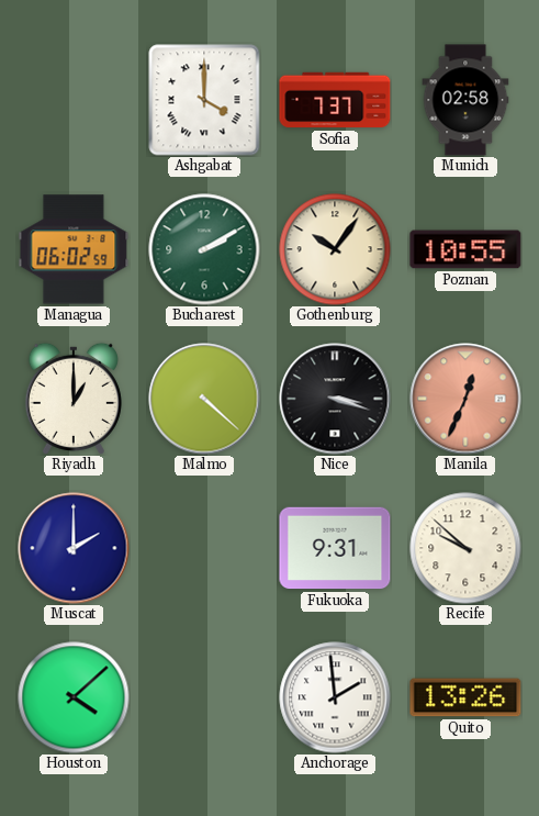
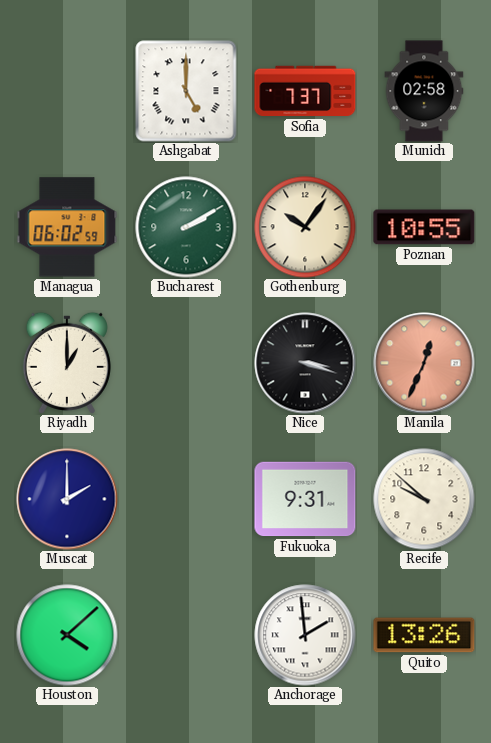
Ashgabat: 4:00 -> 5:00 (186, 91)
Malmo: 4:22 -> none (204, 399)
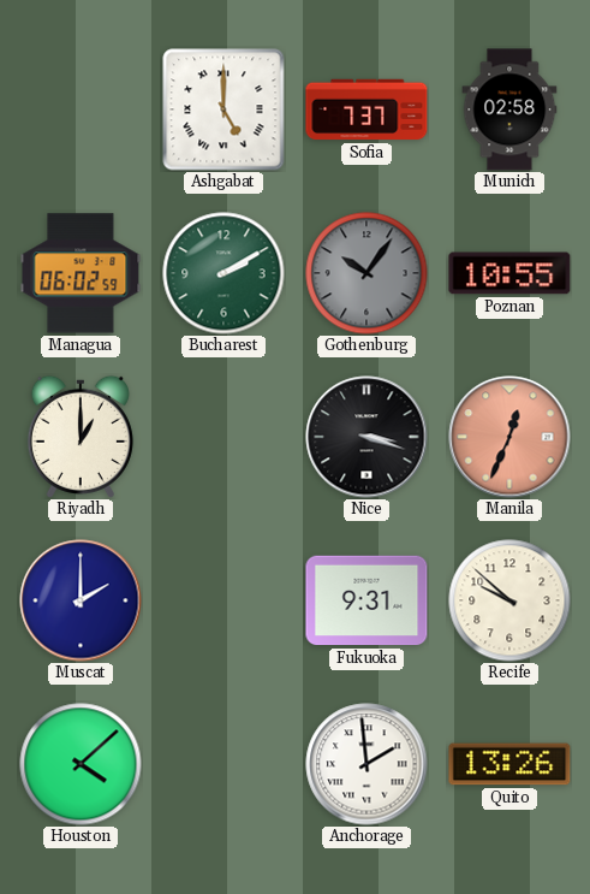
Gothenburg dial: cream -> grey (366, 273)
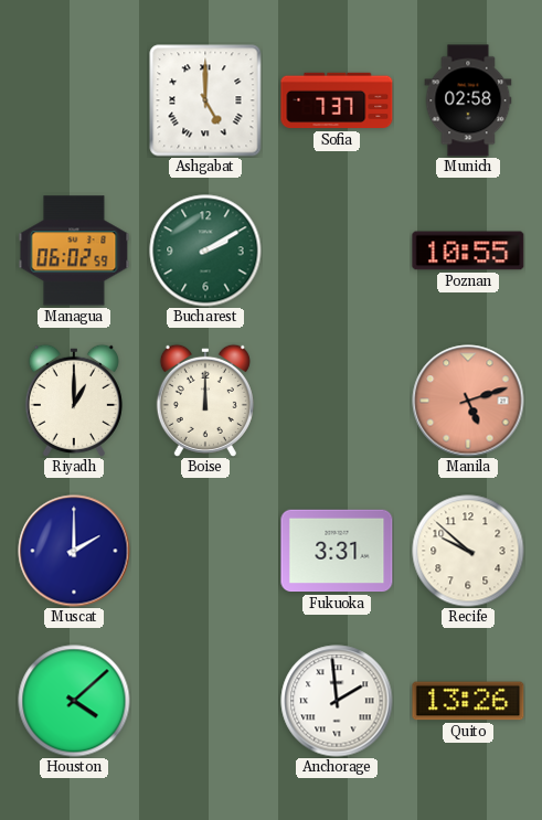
Gothenburg: 10:06 -> none (366, 273)
Boise: none -> 12:00 (205, 401)
Nice: 3:18 -> none (366, 437)
Manila: 12:34 -> 5:12 (468, 401)
Fukuoka: 9:31 -> 3:31 (337, 551)
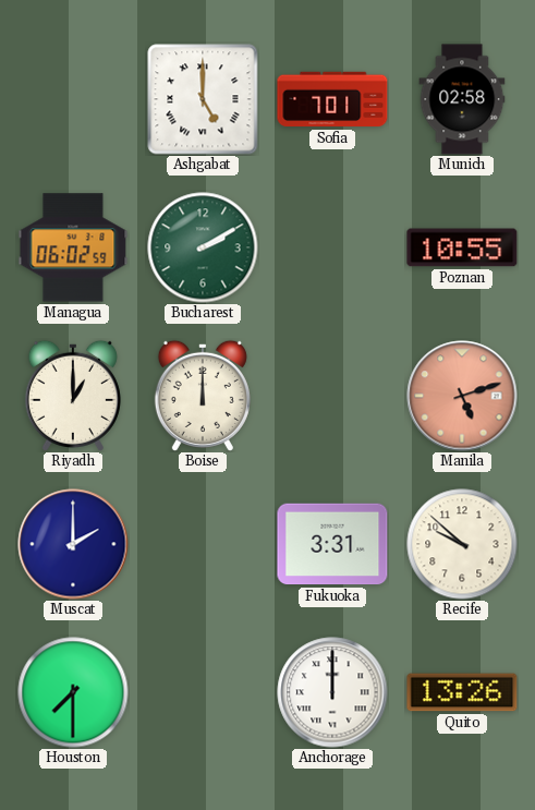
Sofia: 7:37 -> 7:01 (332, 99)
Houston: 4:08 -> 7:30 (73, 692)
Anchorage: 1:59 -> 12:00 (332, 692)
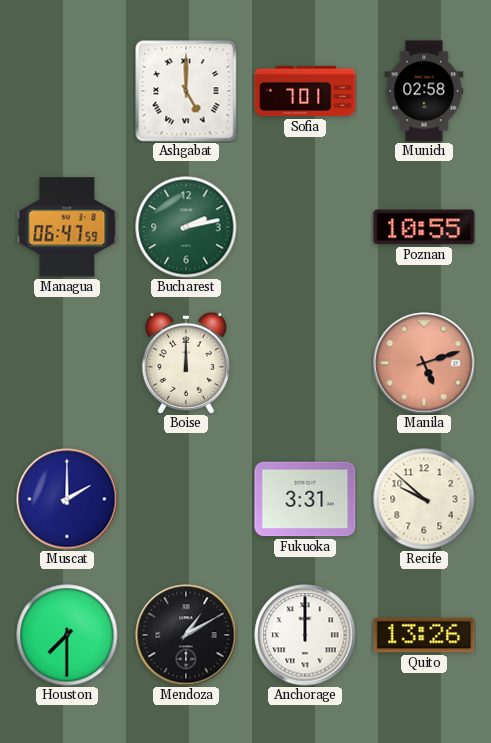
Managua: 06:02 -> 06:47 (67, 227)
Bucharest: 2:10 -> 2:13 (186, 227)
Riyadh: 1:00 -> none (73, 396)
Mendoza: none -> 1:10 (186, 635)
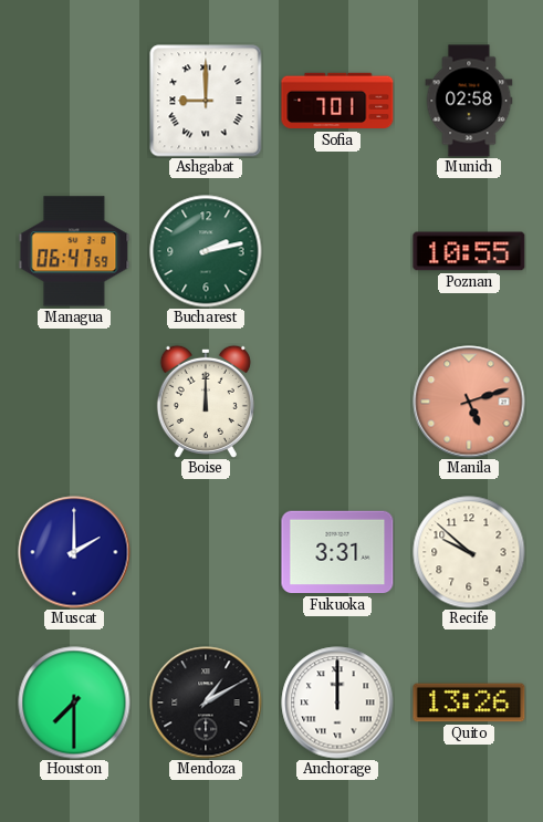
Ashgabat: 5:00 -> 9:00 (206, 101)
